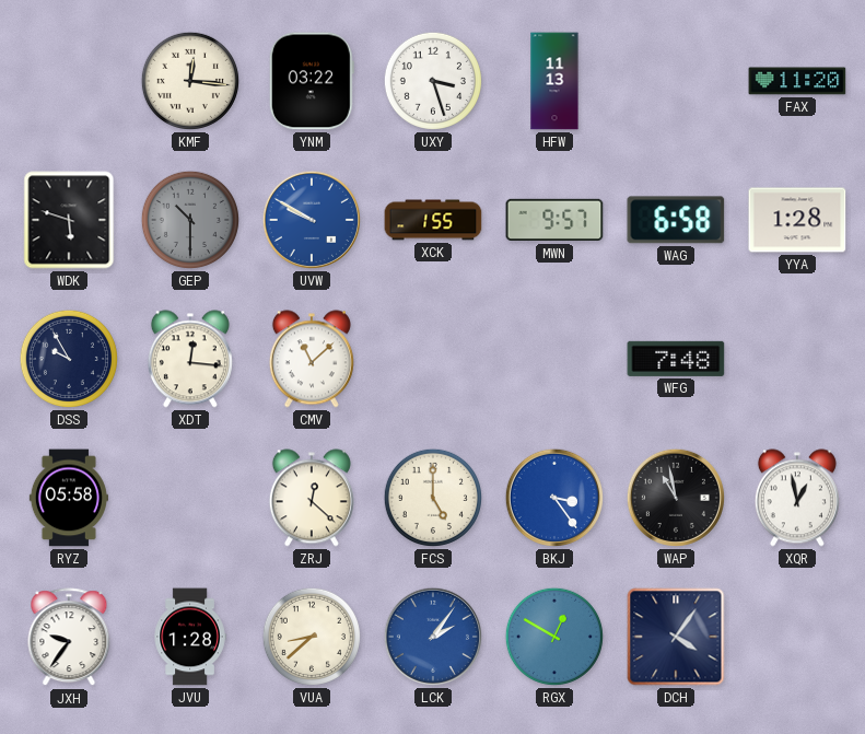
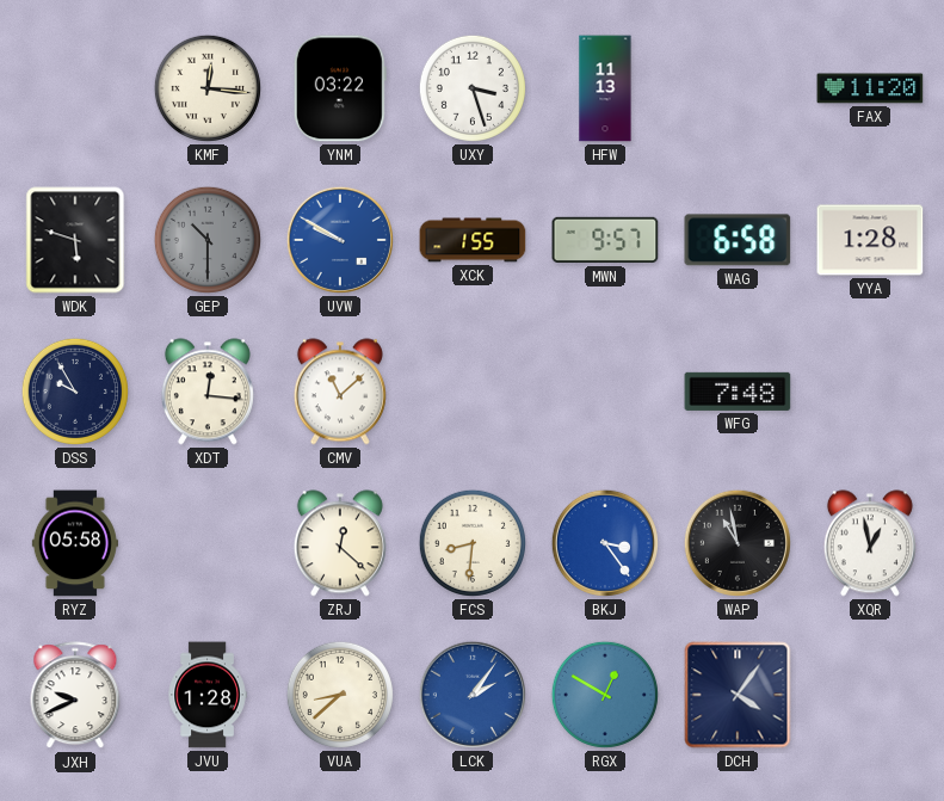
FCS: 5:00 -> 8:31 (473, 543)
JXH: 9:36 -> 9:41 (75, 696)
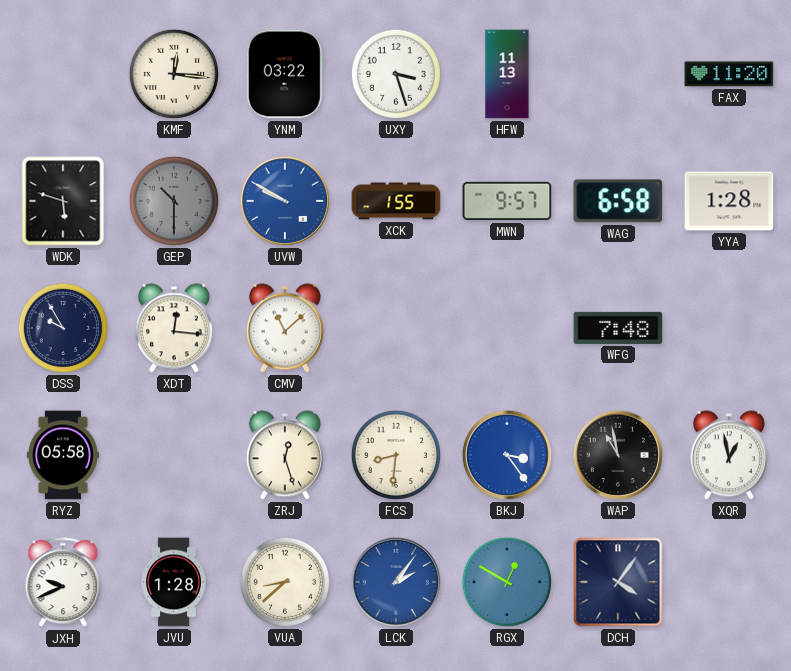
ZRJ: 12:22 -> 12:27 (285, 455)
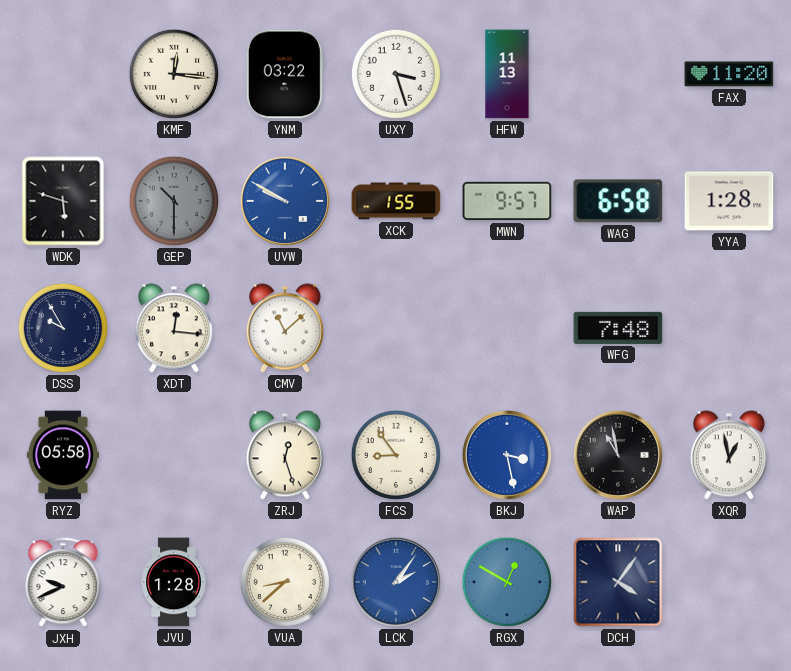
FCS: 8:31 -> 8:54 (396, 455)
BKJ: 3:24 -> 3:28 (507, 455)
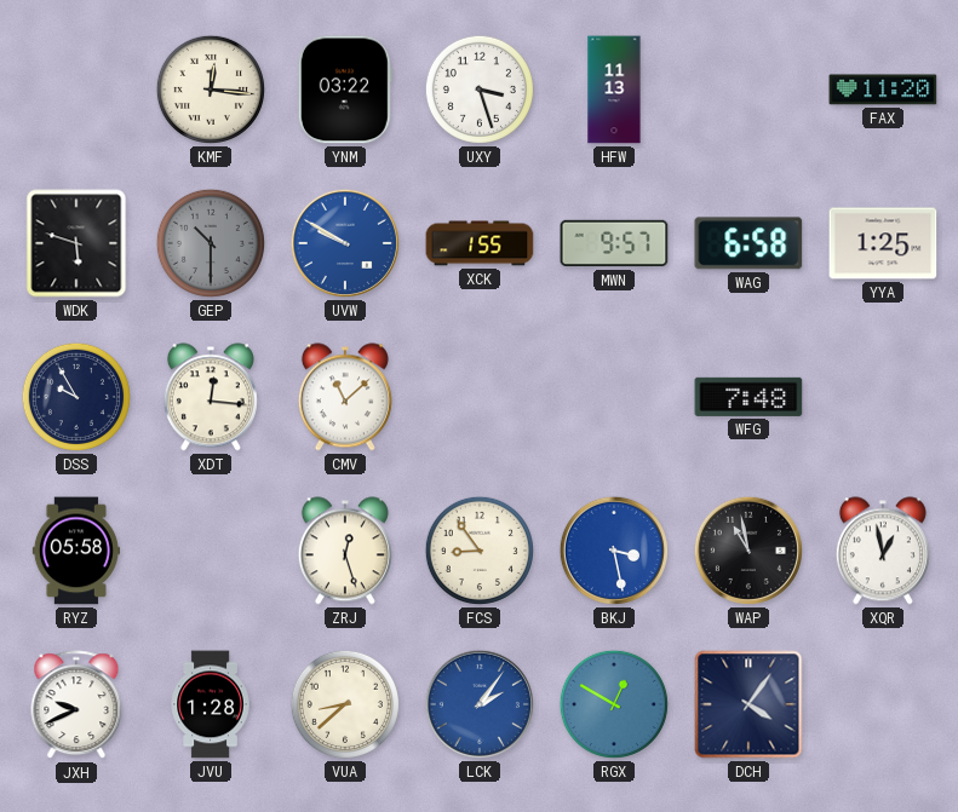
YYA: 1:28 -> 1:25 (883, 243)
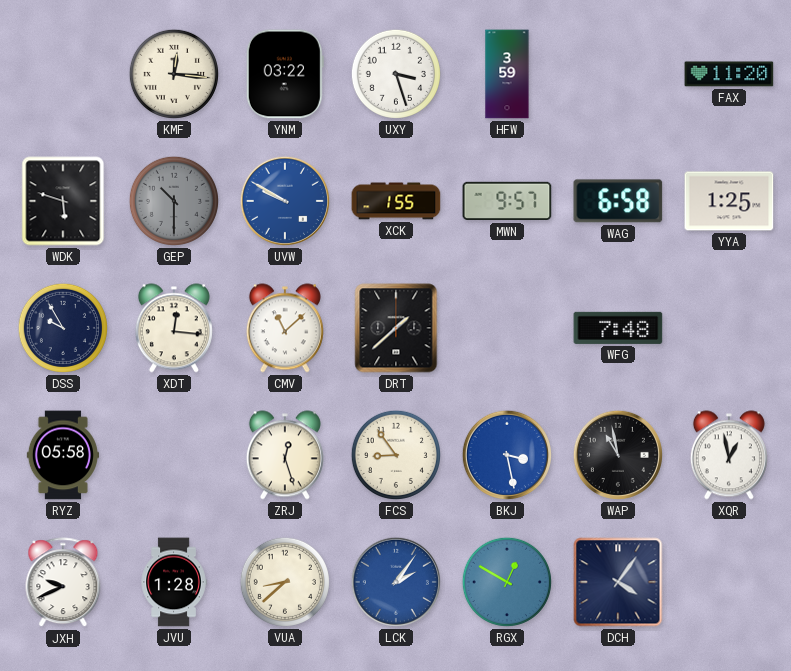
HFW: 11:13 -> 3:59 (507, 74)
DRT: none -> 1:38 (396, 328)
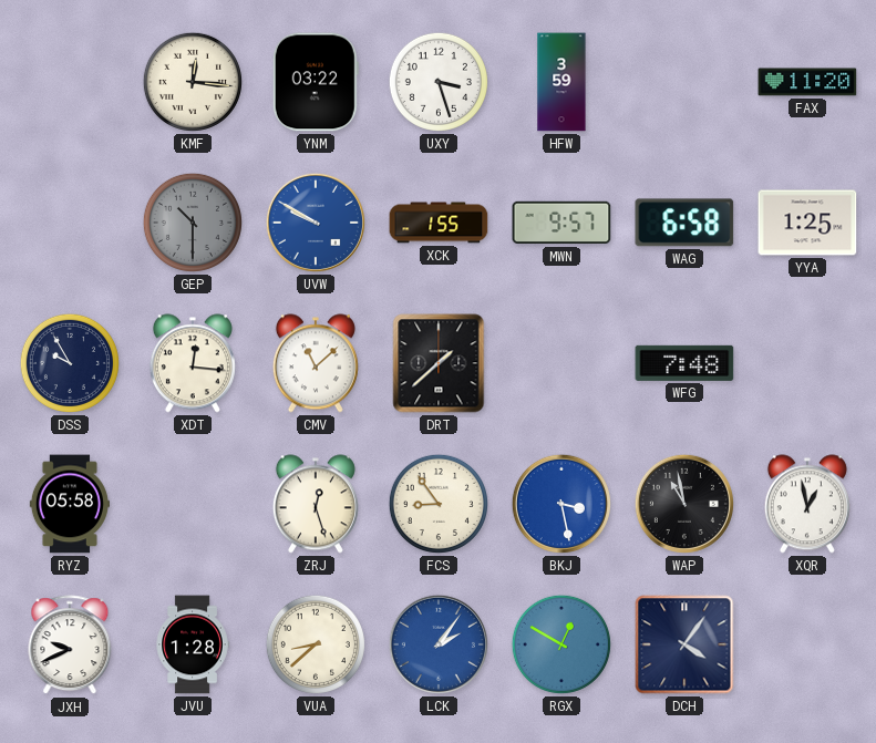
WDK: 5:48 -> none (63, 201)
